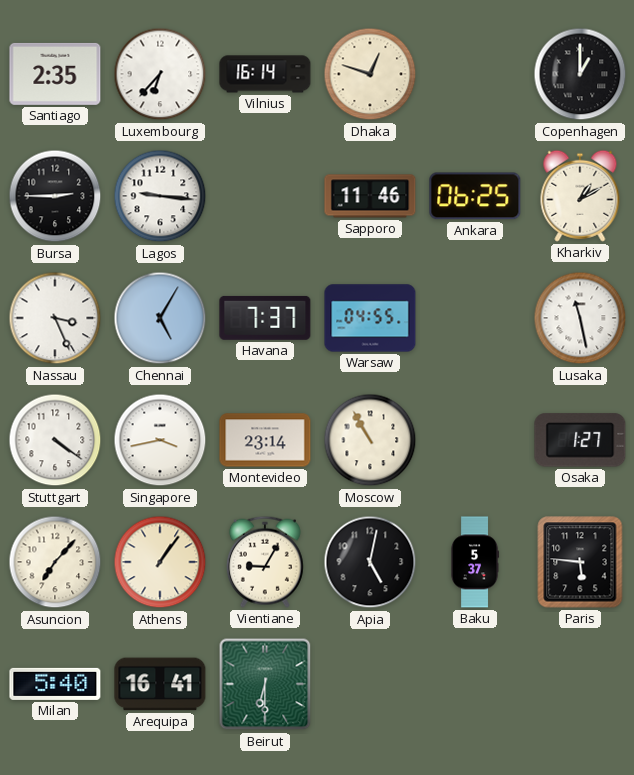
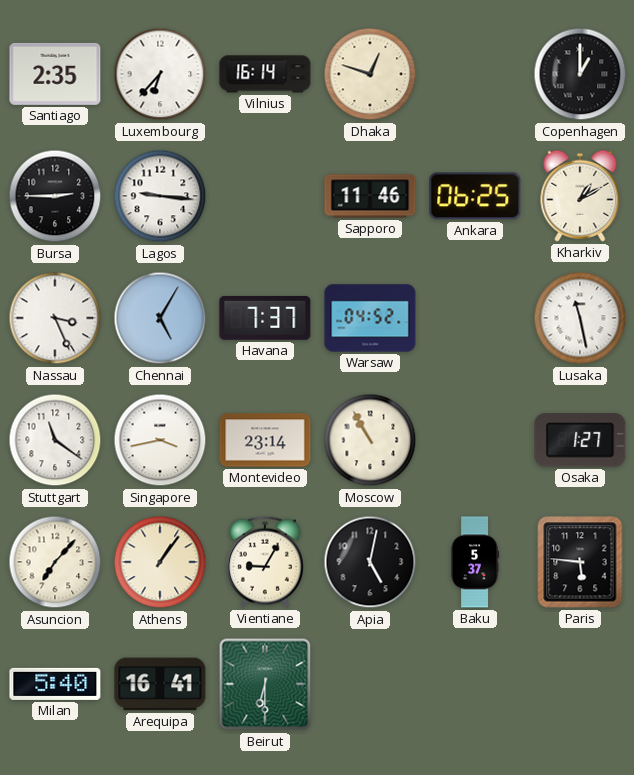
Warsaw: 04:55 -> 04:52 (370, 318)
Stuttgart: 4:21 -> 11:21 (55, 440)
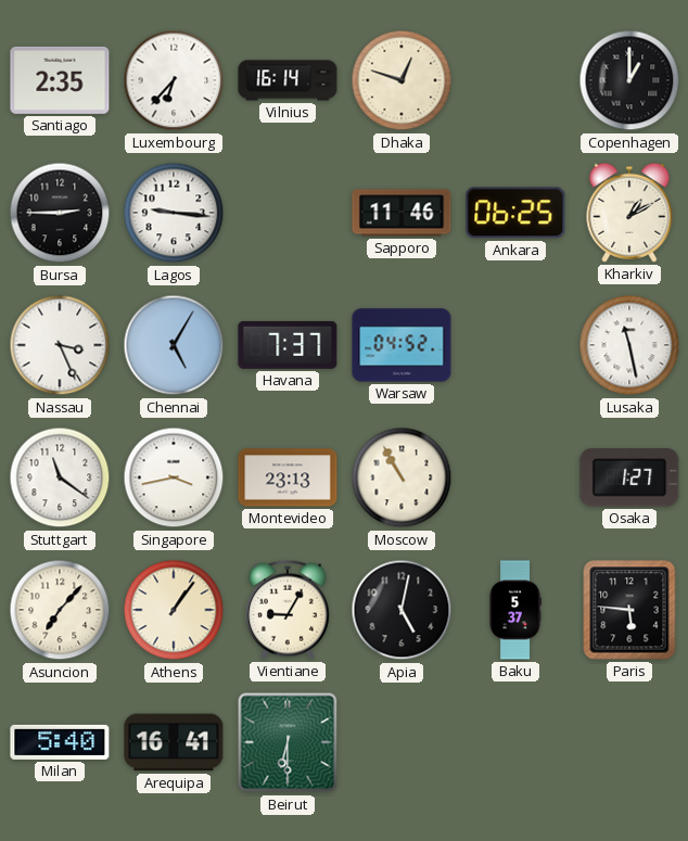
Montevideo: 23:14 -> 23:13 (288, 477)
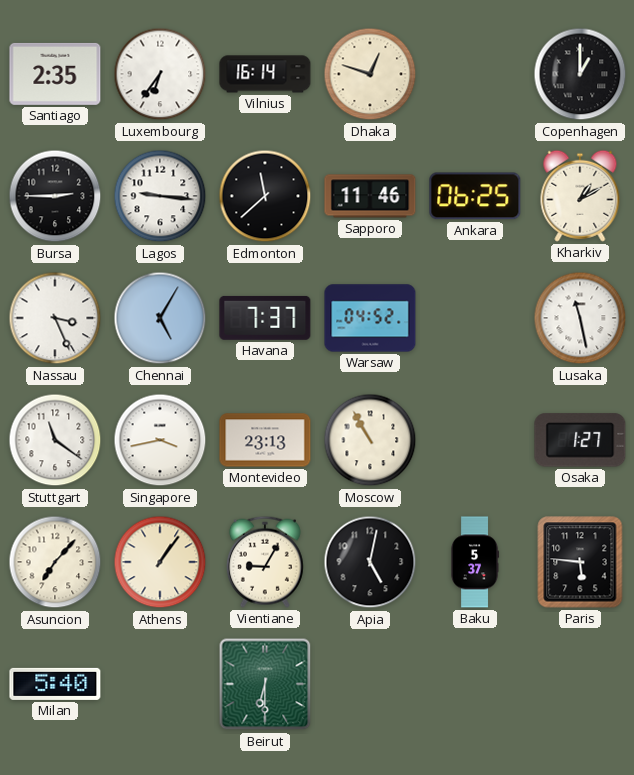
Luxembourg: 6:37 -> 6:36 (160, 74)
Edmonton: none -> 11:38 (265, 196)
Arequipa: 16:41 -> none (174, 742)
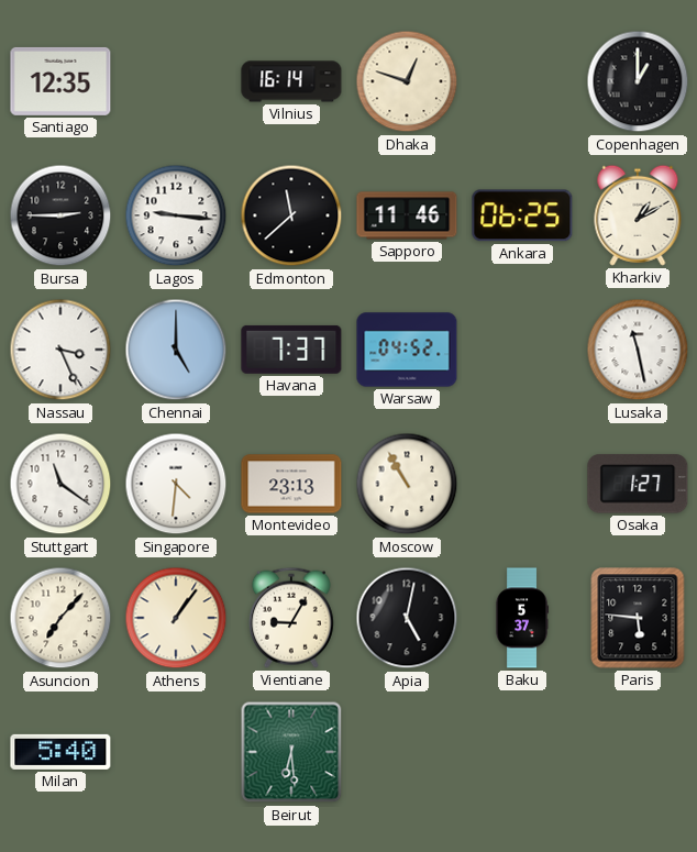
Santiago: 2:35 -> 12:35 (60, 81)
Luxembourg: 6:36 -> none (160, 74)
Chennai: 5:05 -> 5:00 (176, 350)
Singapore: 3:43 -> 4:31 (176, 484)
Beirut: 6:30 -> 6:29 (291, 752)
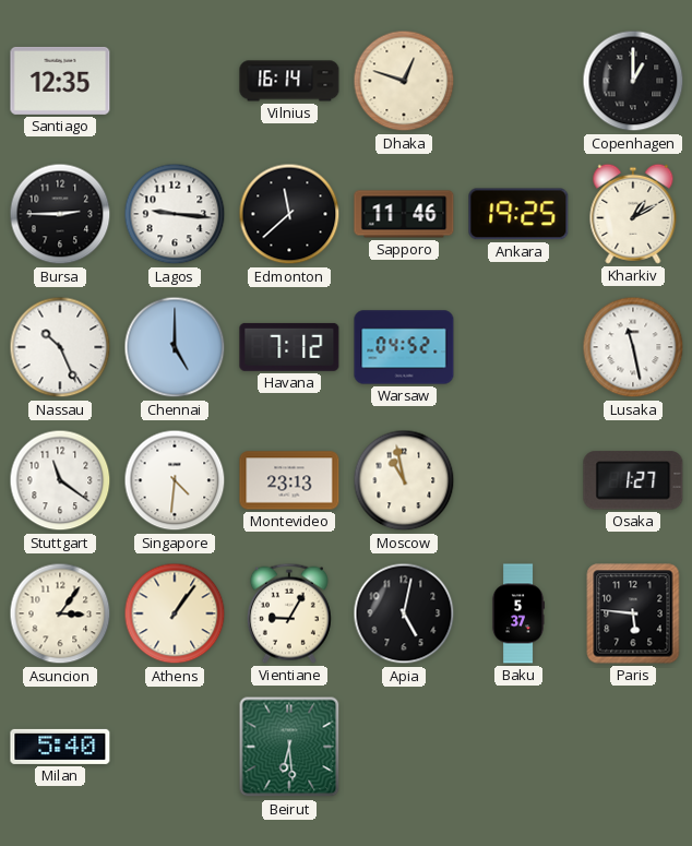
Ankara: 06:25 -> 19:25 (518, 214)
Nassau: 3:26 -> 10:26 (60, 347)
Havana: 7:37 -> 7:12 (289, 347)
Moscow: 10:55 -> 10:58 (404, 480)
Asuncion: 7:07 -> 3:06 (60, 613)
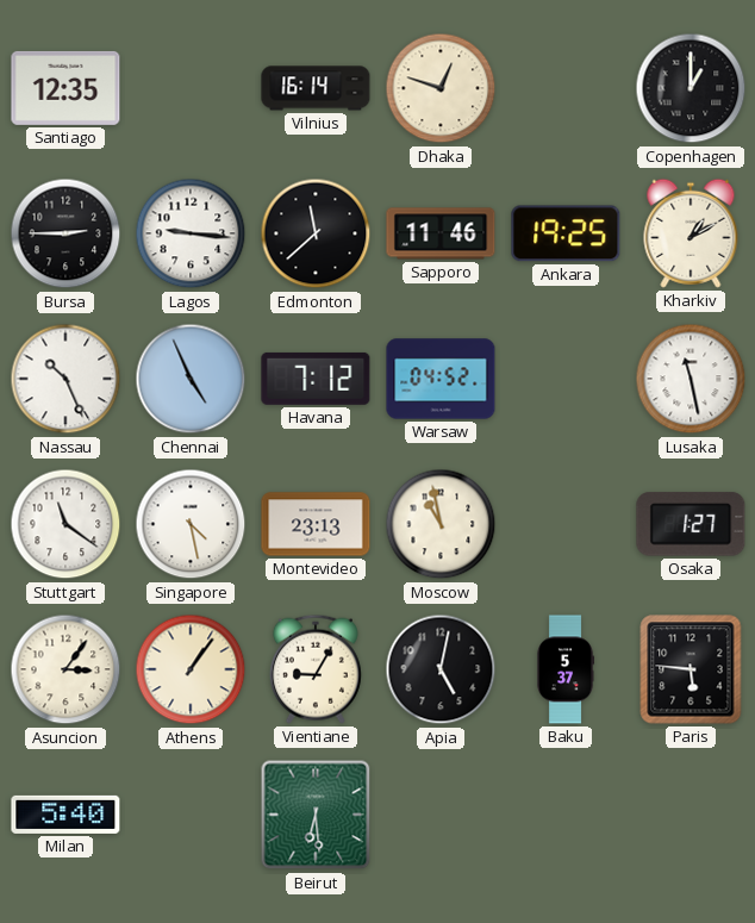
Chennai: 5:00 -> 4:56 (191, 379)
Singapore: 4:31 -> 4:28 (191, 524)
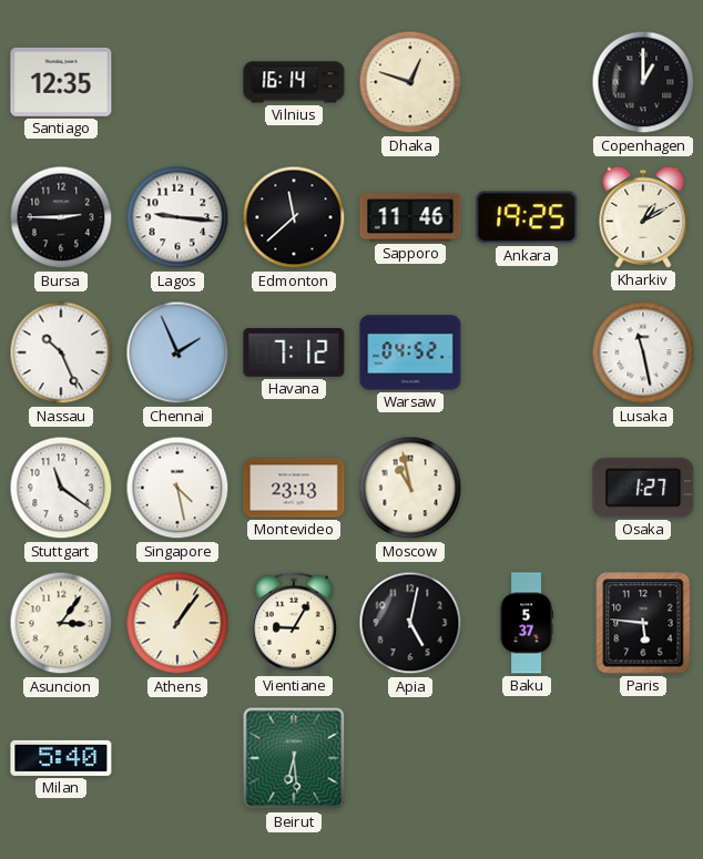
Chennai: 4:56 -> 1:56 (177, 352)
